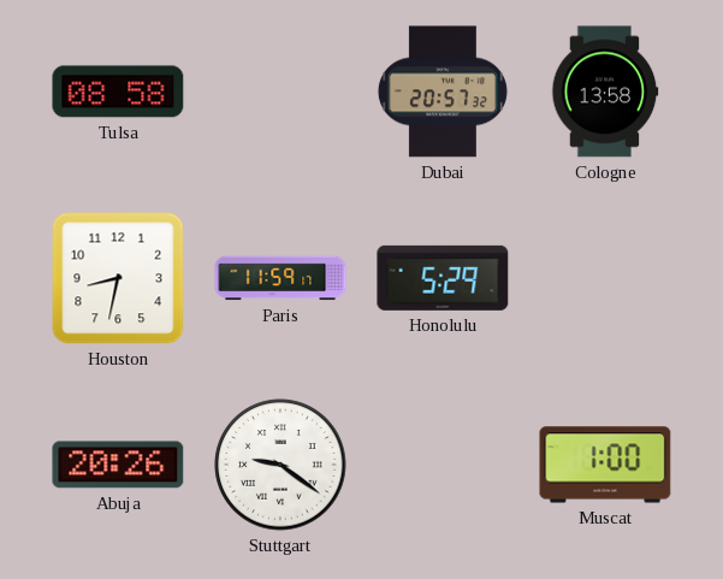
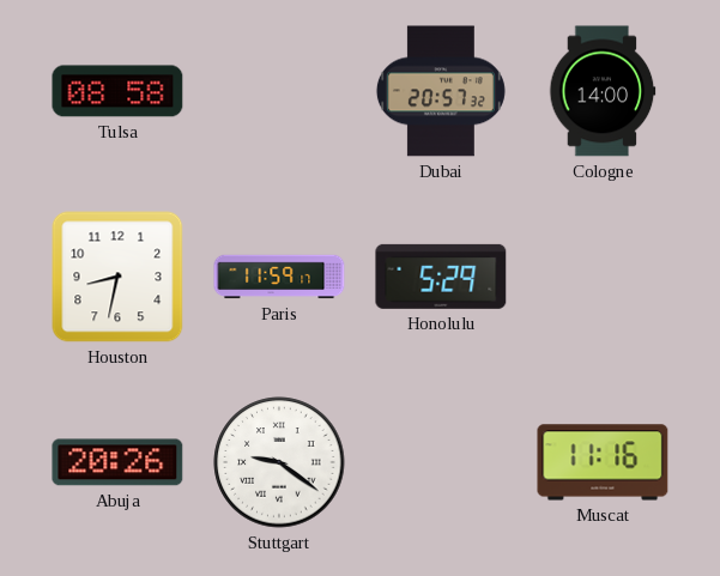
Cologne: 13:58 -> 14:00 (603, 91)
Muscat: 1:00 -> 11:16 (603, 462)
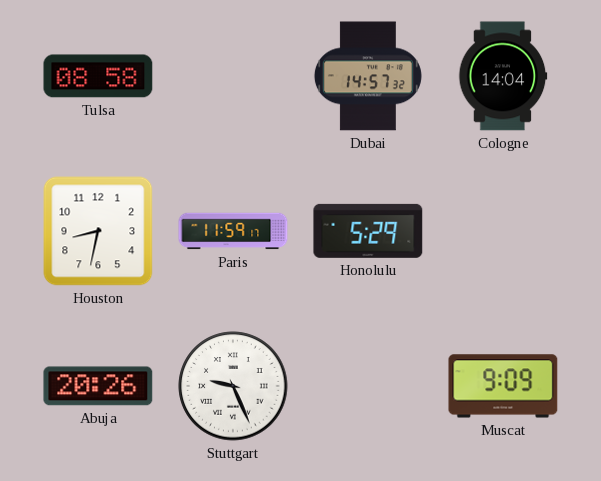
Dubai: 20:57 -> 14:57 (368, 76)
Cologne: 14:00 -> 14:04 (503, 76)
Stuttgart: 9:21 -> 9:26 (233, 386)
Muscat: 11:16 -> 9:09 (503, 386)
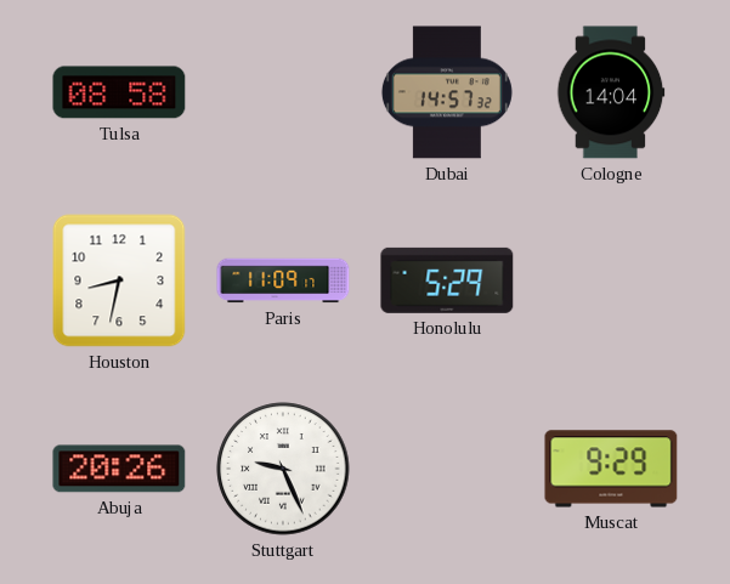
Paris: 11:59 -> 11:09 (283, 280)
Muscat: 9:09 -> 9:29 (611, 469)
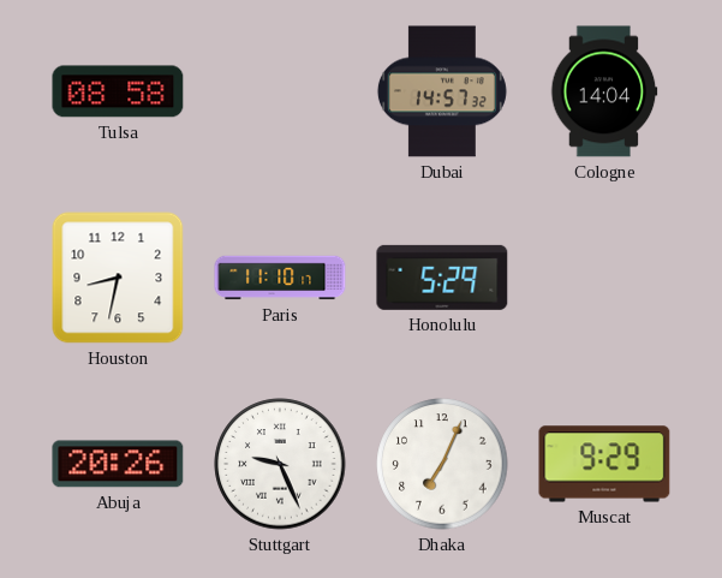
Paris: 11:09 -> 11:10 (280, 278)
Dhaka: none -> 7:04 (442, 464)
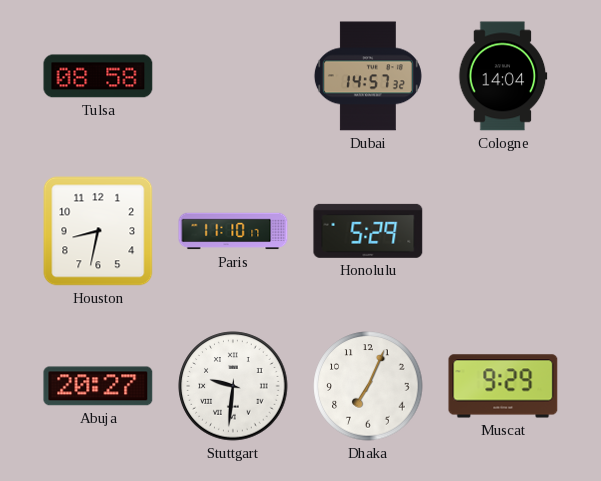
Abuja: 20:26 -> 20:27 (98, 386)
Stuttgart: 9:26 -> 9:31 (233, 386)
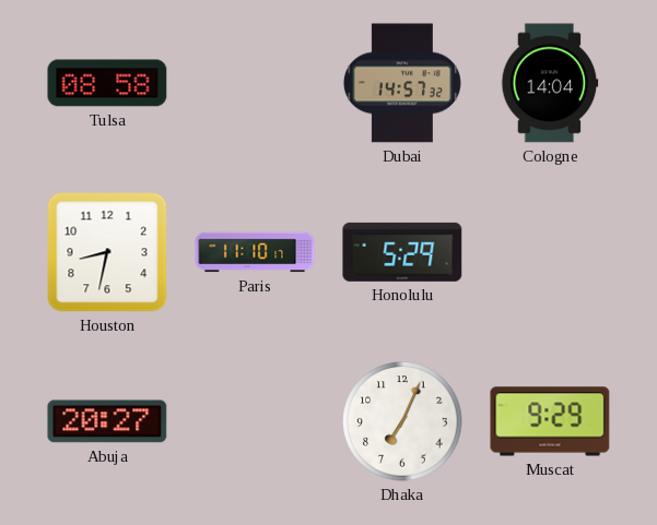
Stuttgart: 9:31 -> none (233, 386)
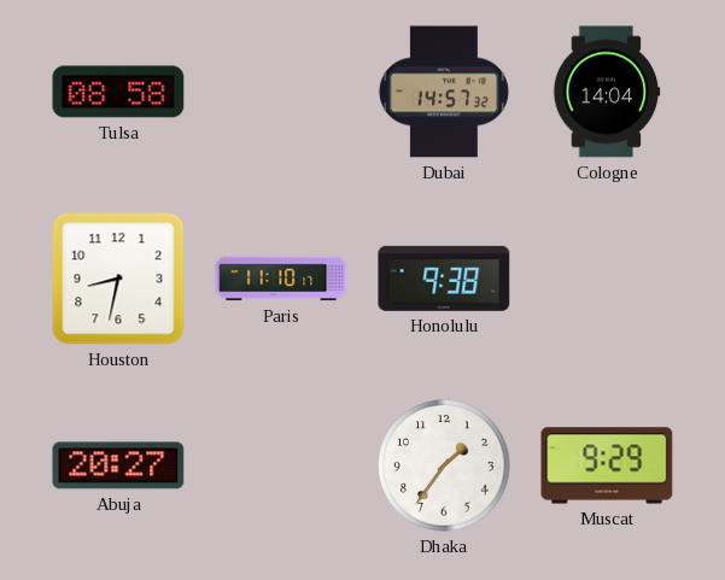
Honolulu: 5:29 -> 9:38 (444, 279)
Dhaka: 7:04 -> 1:36 (444, 465)
